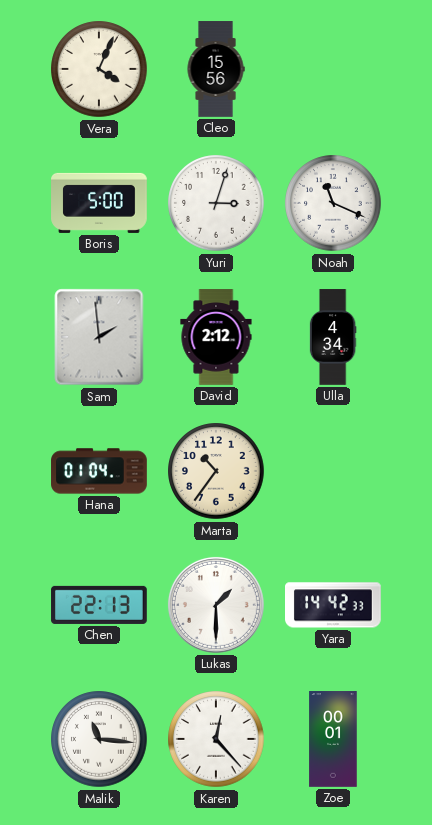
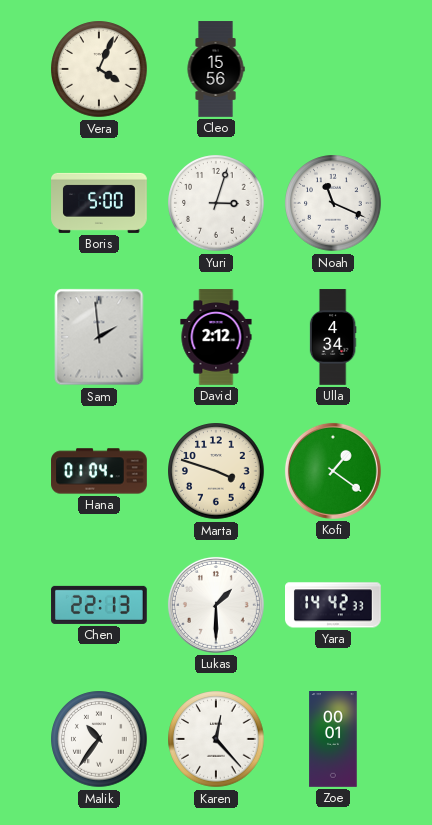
Marta: 10:36 -> 3:48 (216, 471)
Kofi: none -> 1:21 (333, 471)
Malik: 11:16 -> 10:36 (99, 739)
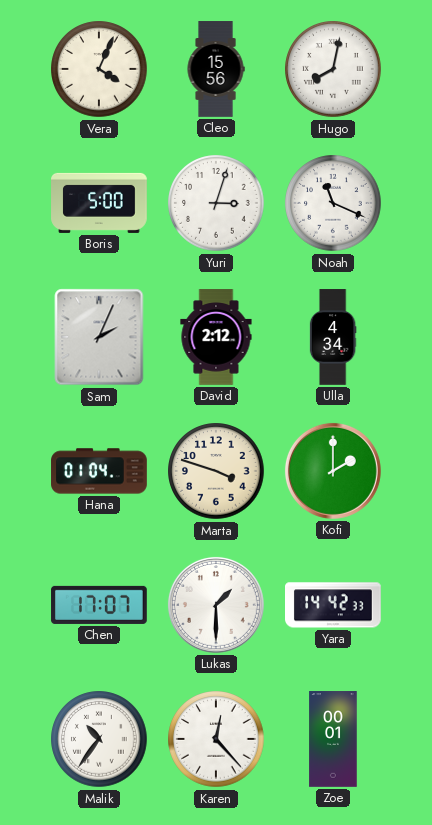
Hugo: none -> 8:02 (333, 69)
Sam: 1:59 -> 2:04 (99, 337)
Kofi: 1:21 -> 2:00 (333, 471)
Chen: 22:13 -> 17:07 (99, 605)
